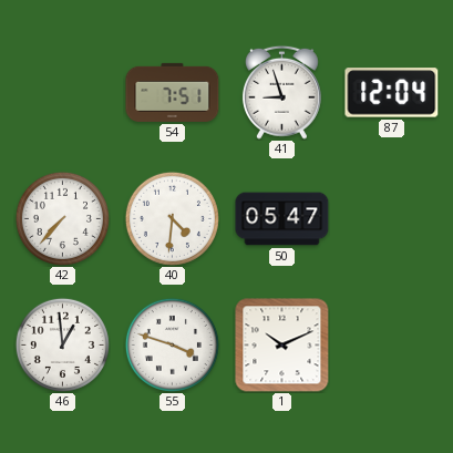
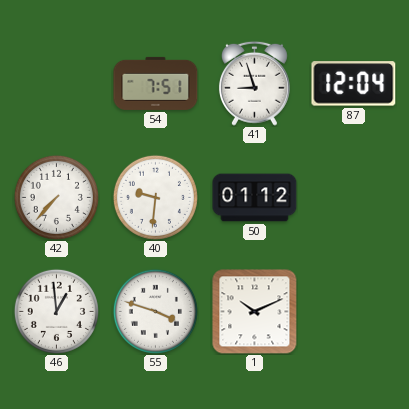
40: 4:31 -> 9:31 (155, 197)
50: 05:47 -> 01:12 (255, 198)
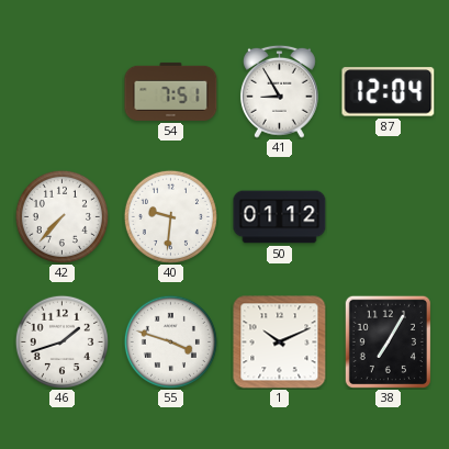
41: 8:57 -> 8:55 (279, 91)
46: 12:59 -> 1:42 (61, 341)
38: none -> 7:05 (388, 341)
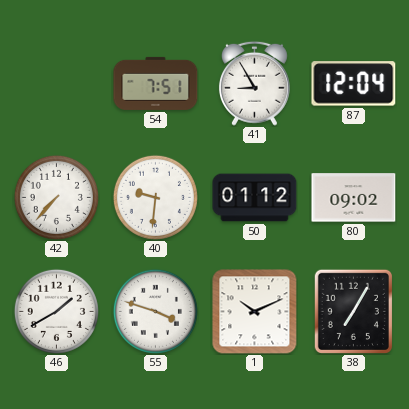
80: none -> 09:02 (354, 198)
46: 1:42 -> 1:40 (56, 311)
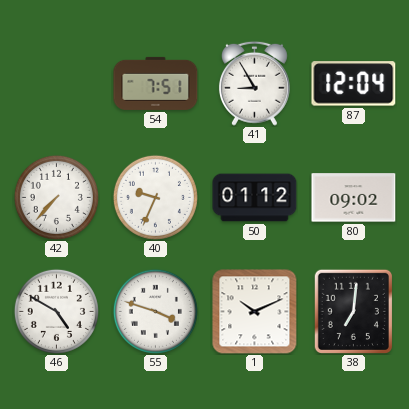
40: 9:31 -> 9:34 (155, 197)
46: 1:40 -> 4:50 (56, 311)
38: 7:05 -> 7:01 (353, 311)
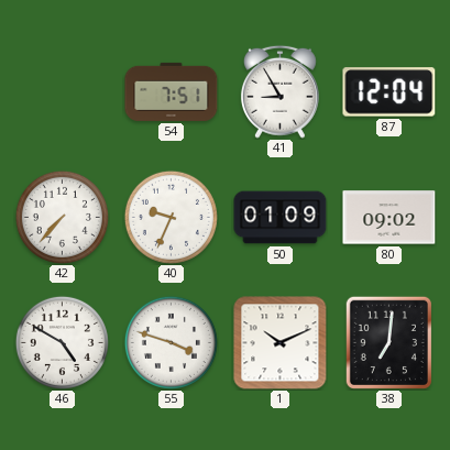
50: 01:12 -> 01:09 (281, 218)
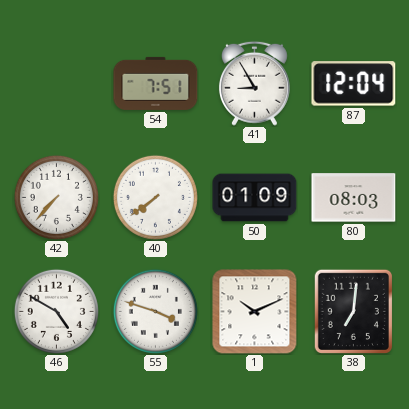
40: 9:34 -> 7:39 (155, 197)
80: 09:02 -> 08:03 (354, 198)
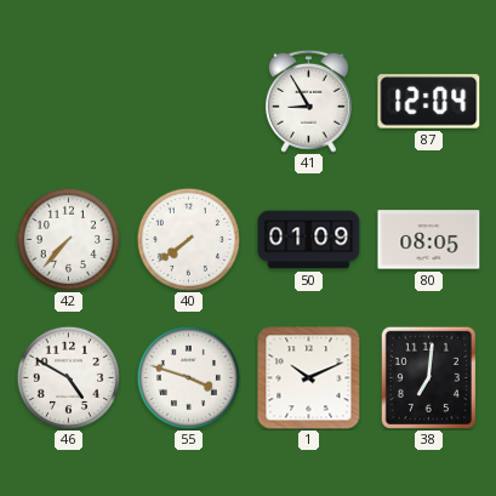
54: 7:51 -> none (156, 83)
80: 08:03 -> 08:05 (429, 240)
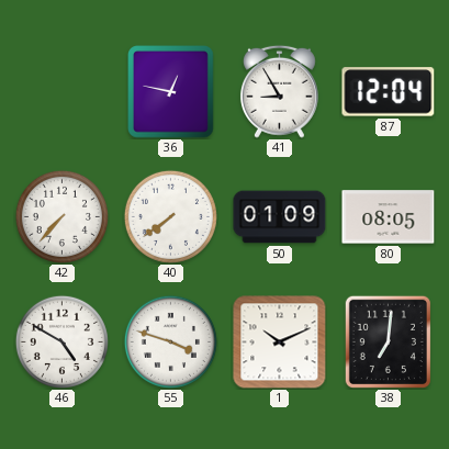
36: none -> 12:47 (171, 92)
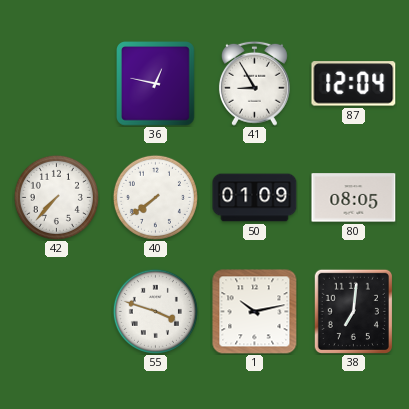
46: 4:50 -> none (61, 341)
1: 10:11 -> 10:13 (255, 312)
